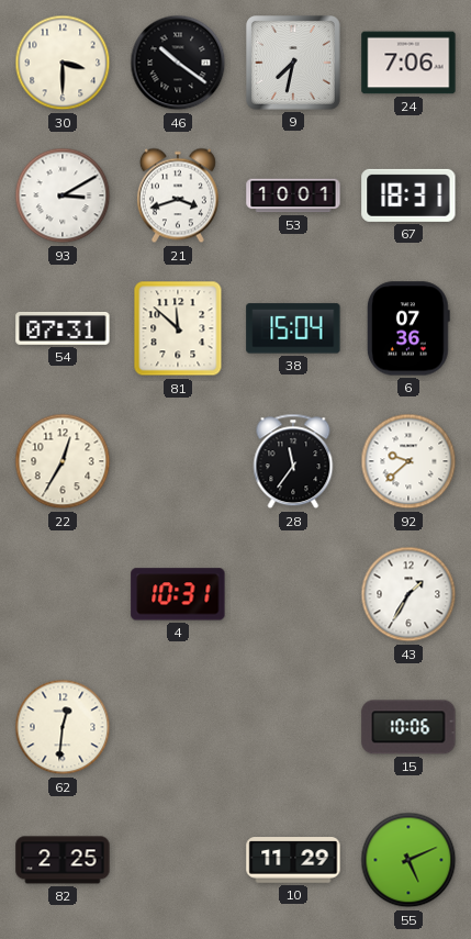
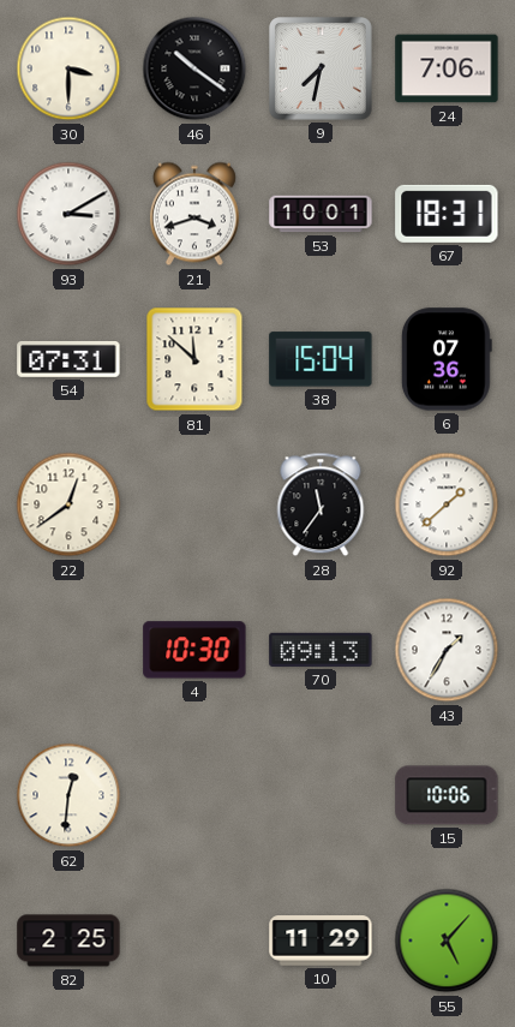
22: 12:35 -> 12:39 (68, 504)
92: 9:38 -> 1:38 (447, 504)
4: 10:31 -> 10:30 (194, 650)
70: none -> 09:13 (321, 650)
55: 5:11 -> 5:07 (447, 941)
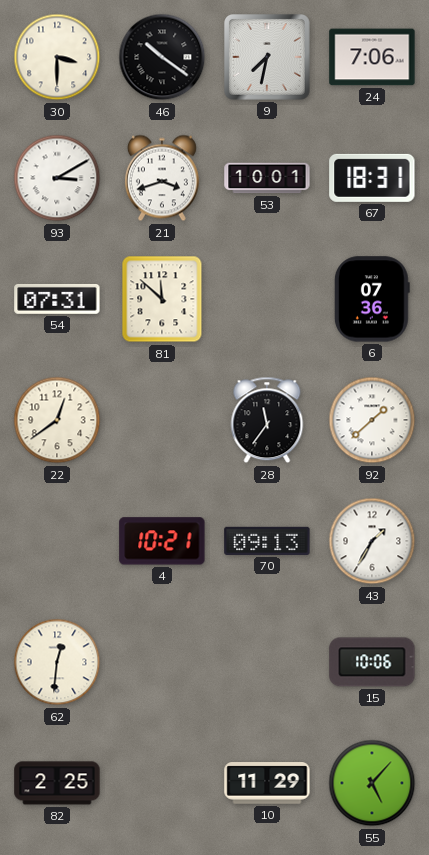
38: 15:04 -> none (321, 359)
4: 10:30 -> 10:21 (162, 541)
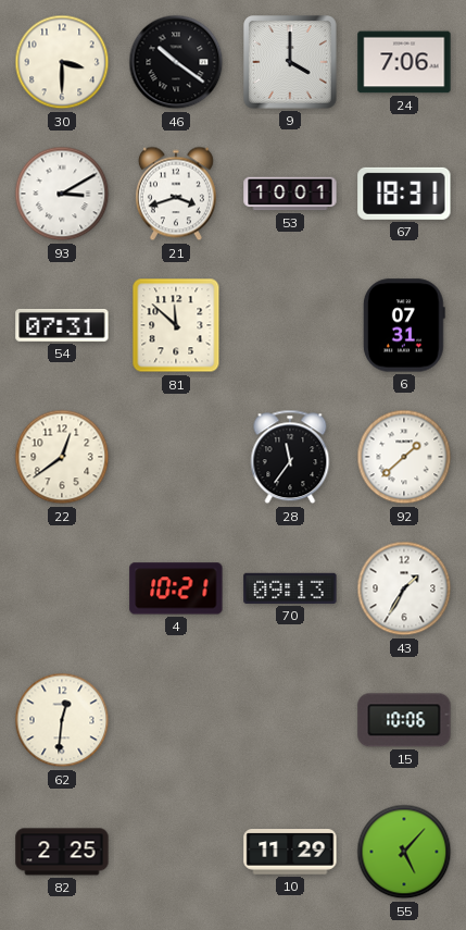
9: 7:32 -> 4:00 (291, 63)
6: 07:36 -> 07:31 (404, 325)
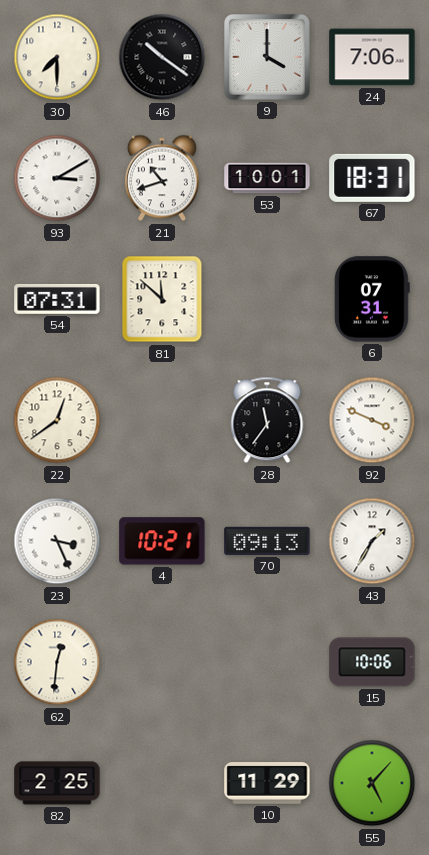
30: 3:30 -> 7:30 (57, 57)
21: 3:42 -> 10:42 (162, 178)
92: 1:38 -> 3:49 (372, 420)
23: none -> 3:26 (57, 541)
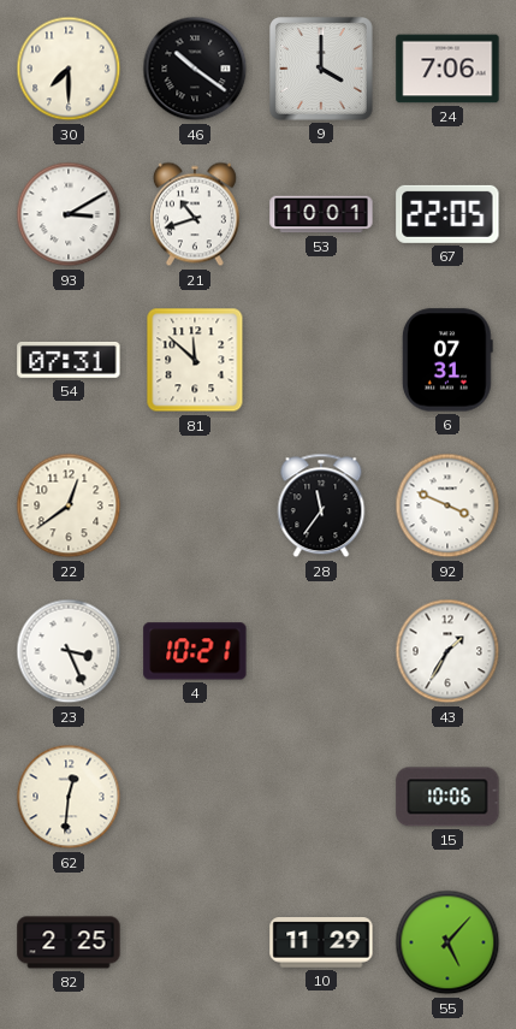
67: 18:31 -> 22:05 (447, 214)
70: 09:13 -> none (267, 541)
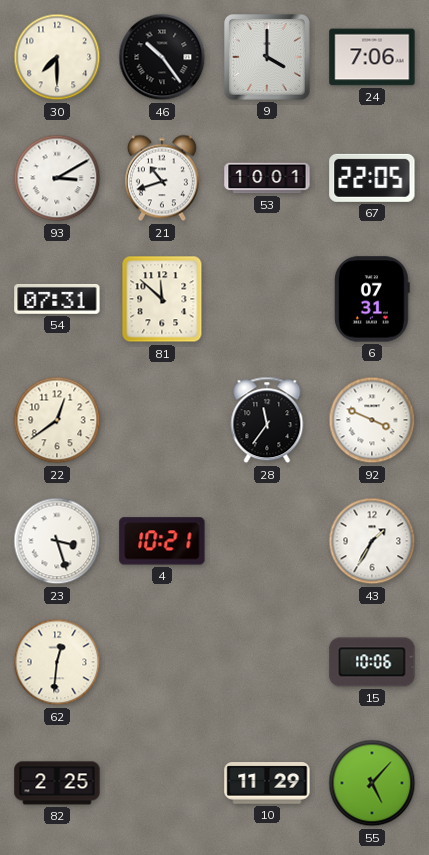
46: 10:21 -> 10:24 (162, 57)
23: 3:26 -> 3:27 (57, 541)
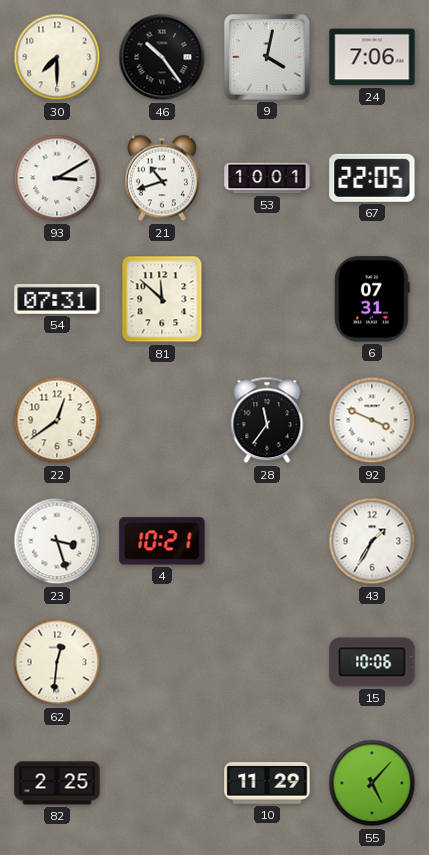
9: 4:00 -> 4:02 (268, 58)
